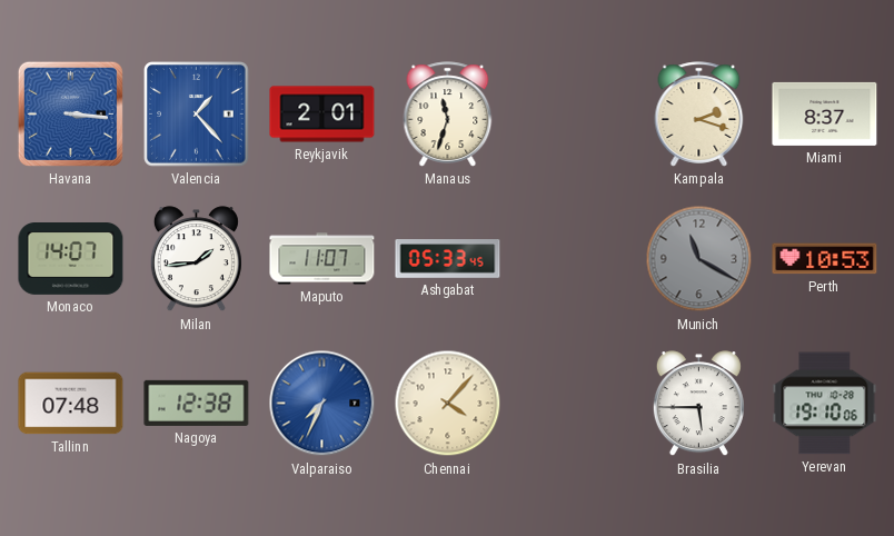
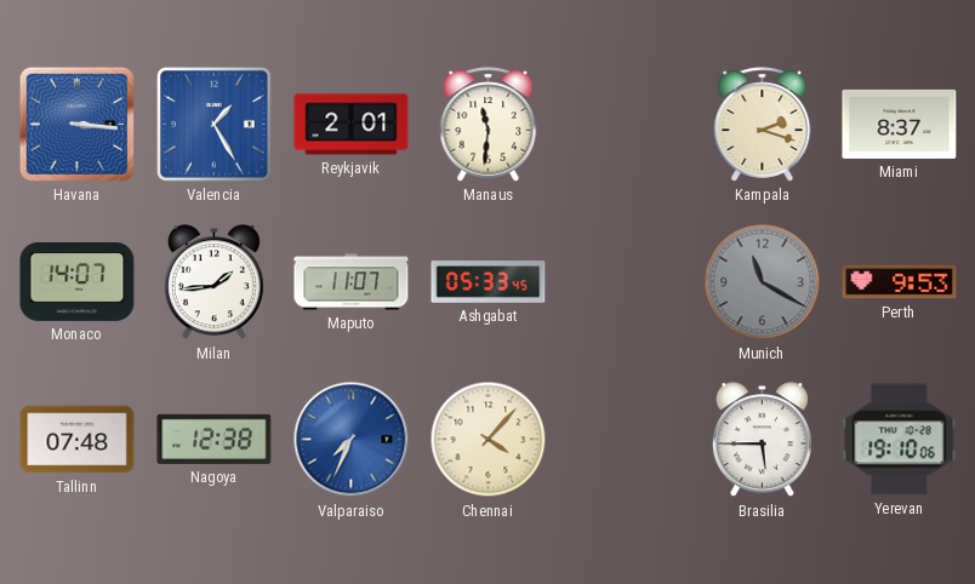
Valencia: 1:23 -> 1:25 (215, 125)
Manaus: 11:33 -> 11:31 (489, 125)
Perth: 10:53 -> 9:53 (900, 282)
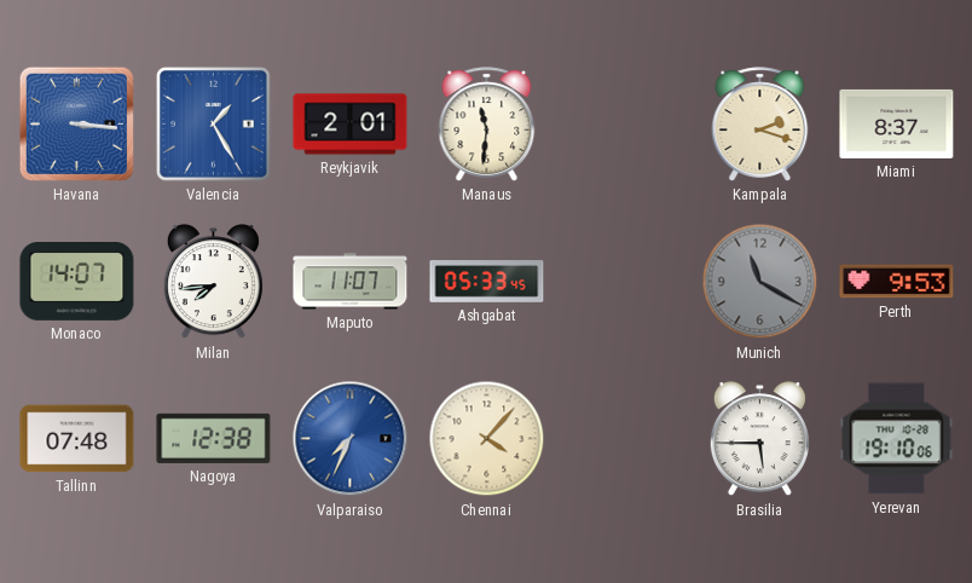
Milan: 1:44 -> 7:44 (213, 282)
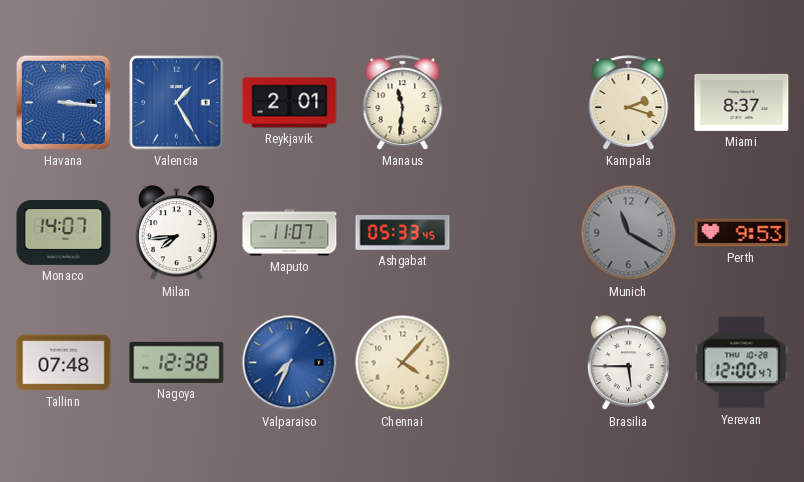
Yerevan: 19:10 -> 12:00 (742, 363)
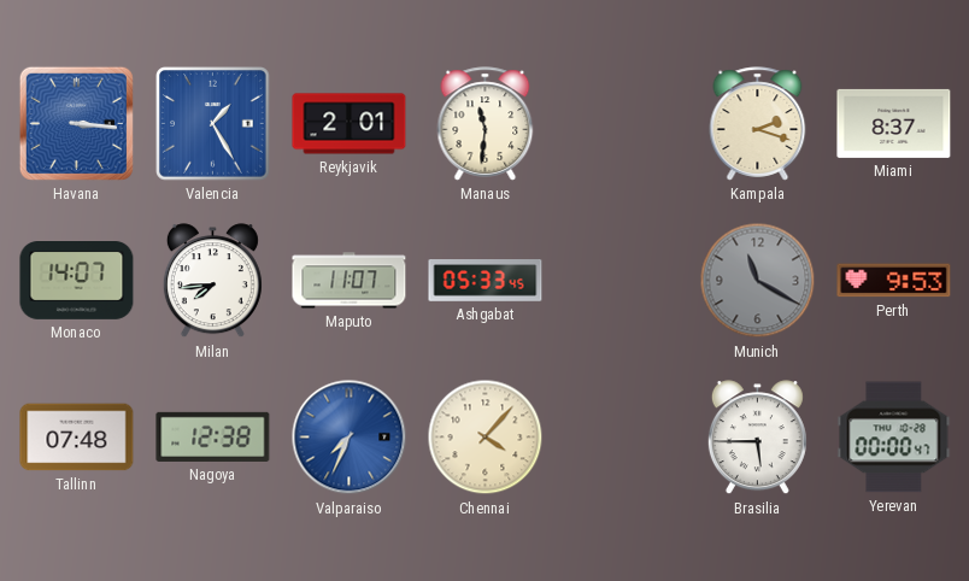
Yerevan: 12:00 -> 00:00 (894, 438)
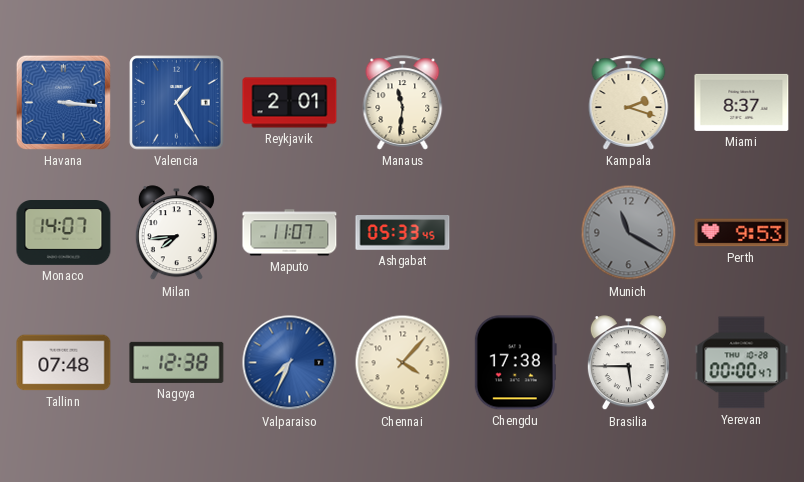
Chengdu: none -> 17:38 (515, 363)
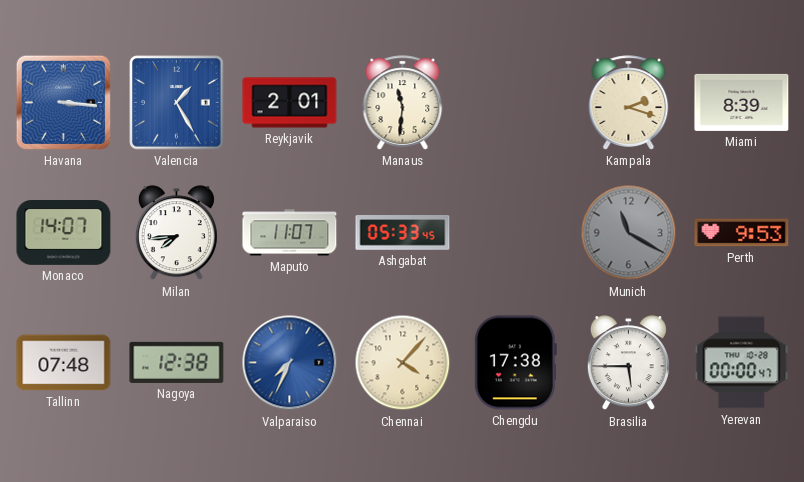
Miami: 8:37 -> 8:39 (742, 102)
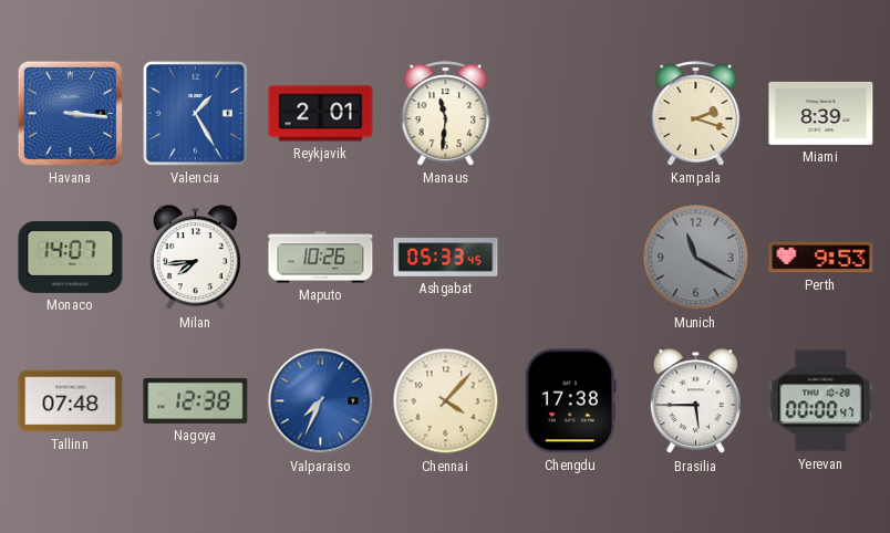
Maputo: 11:07 -> 10:26 (321, 258)
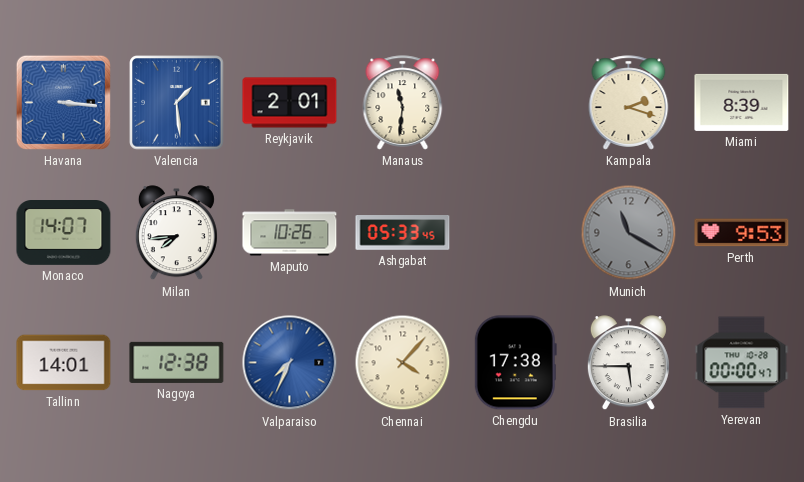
Valencia: 1:25 -> 1:29 (177, 103)
Tallinn: 07:48 -> 14:01 (64, 363)
